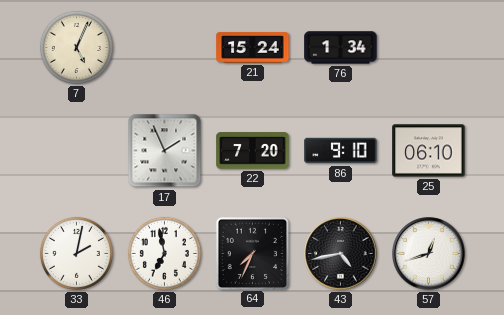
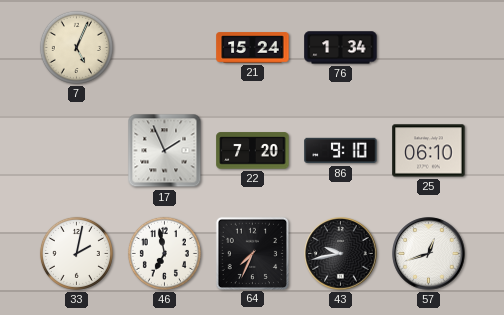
43: 4:43 -> 9:43 (341, 254)
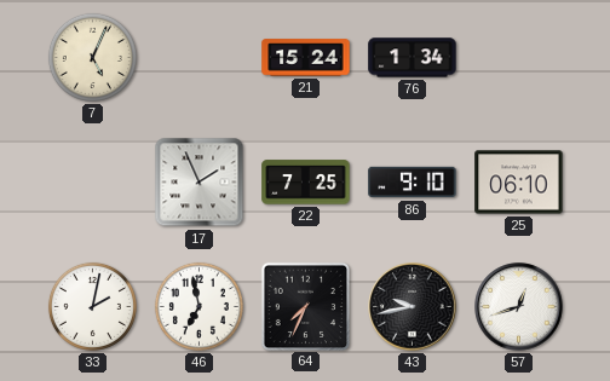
22: 7:20 -> 7:25 (306, 183)
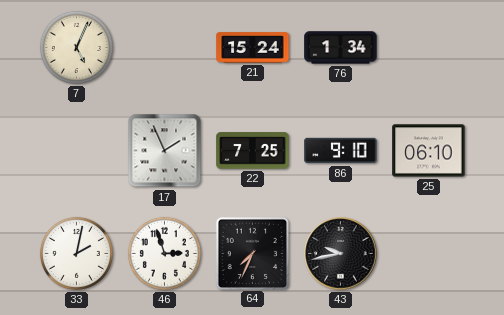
46: 6:58 -> 2:57 (164, 253)
57: 12:42 -> none (519, 307)
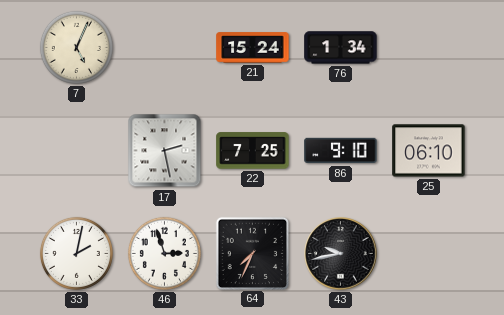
17: 1:56 -> 2:28 (165, 151)
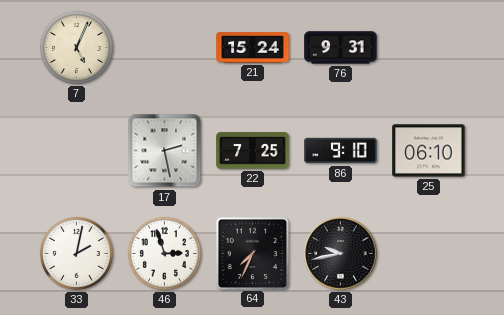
76: 1:34 -> 9:31 (341, 48)
